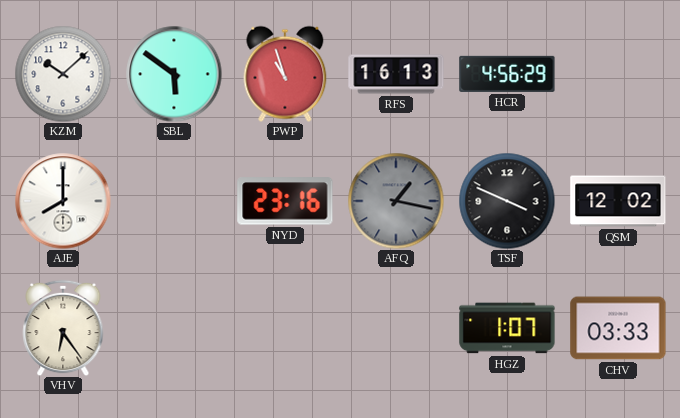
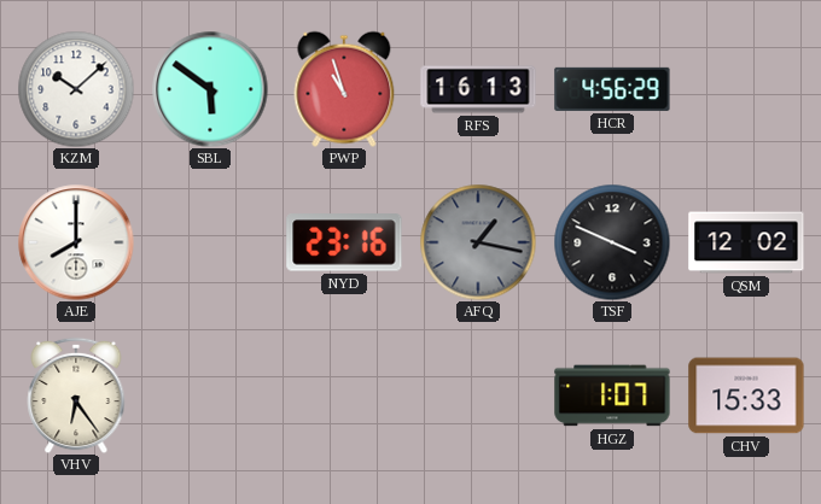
CHV: 03:33 -> 15:33 (746, 395)
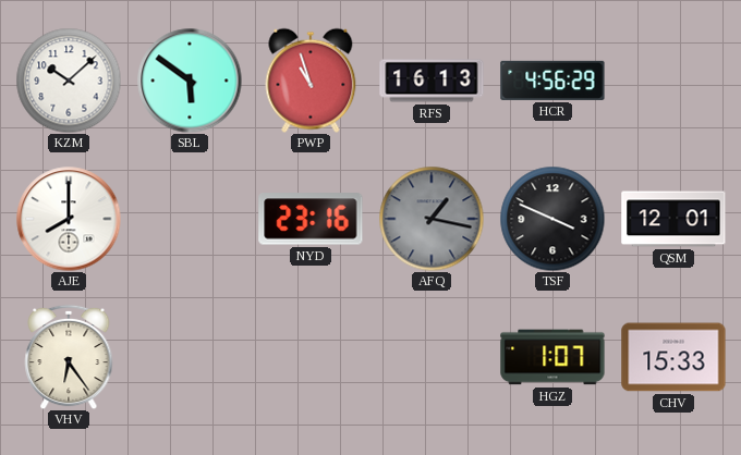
QSM: 12:02 -> 12:01 (673, 219)
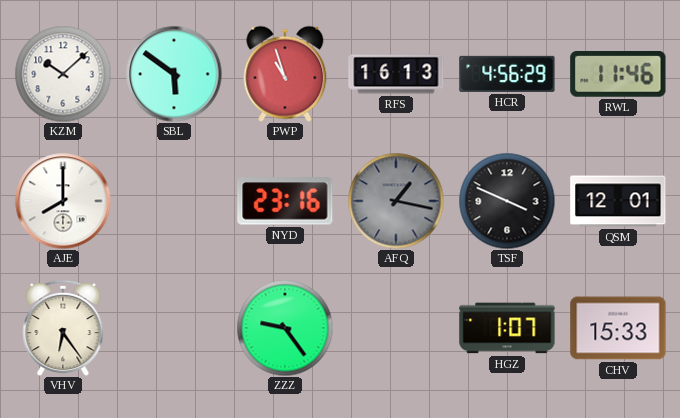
RWL: none -> 11:46 (618, 74)
ZZZ: none -> 9:24 (285, 328)
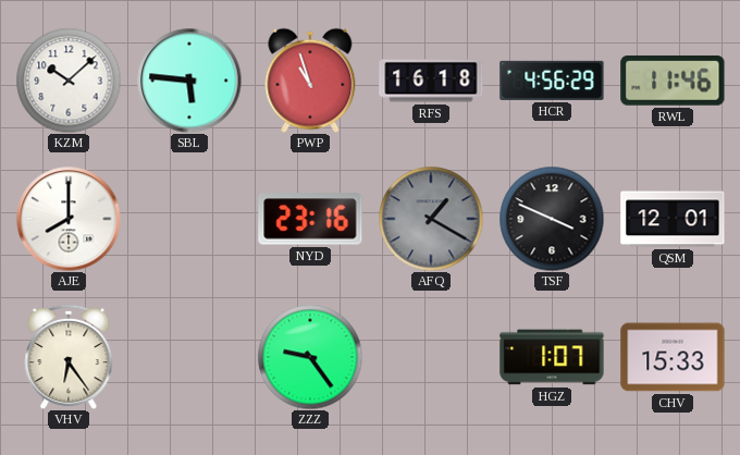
SBL: 5:51 -> 5:46 (189, 81)
RFS: 16:13 -> 16:18 (431, 81)
AFQ: 1:17 -> 1:20 (431, 219)
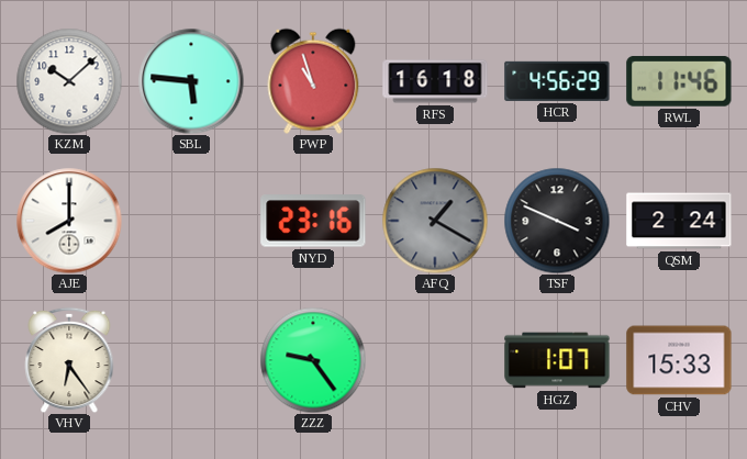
QSM: 12:01 -> 2:24 (679, 221)
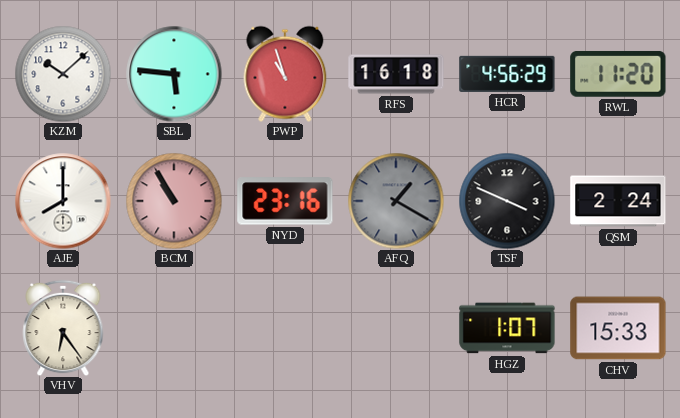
RWL: 11:46 -> 11:20 (618, 74)
BCM: none -> 10:55 (174, 201)
ZZZ: 9:24 -> none (313, 360)
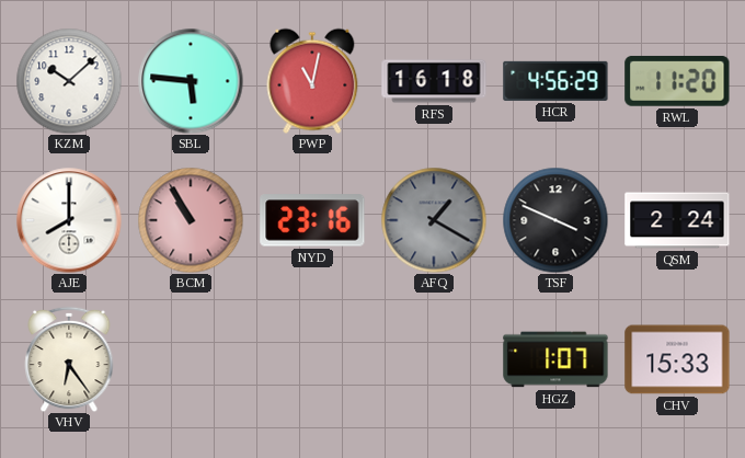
PWP: 10:57 -> 11:02 (312, 81)
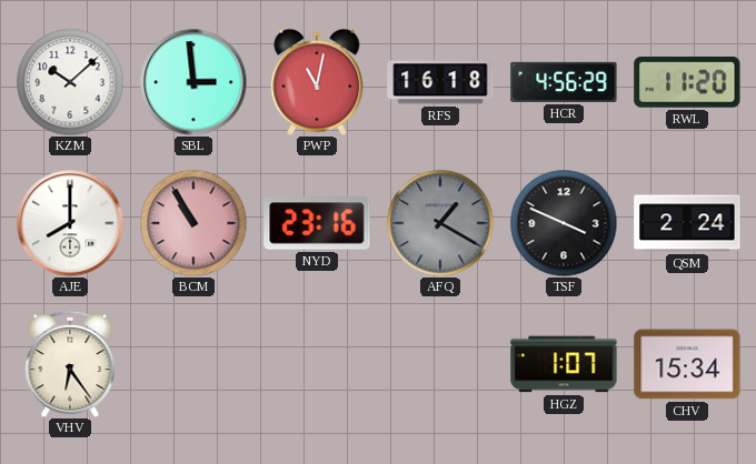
SBL: 5:46 -> 2:59 (193, 82)
CHV: 15:33 -> 15:34 (687, 364)
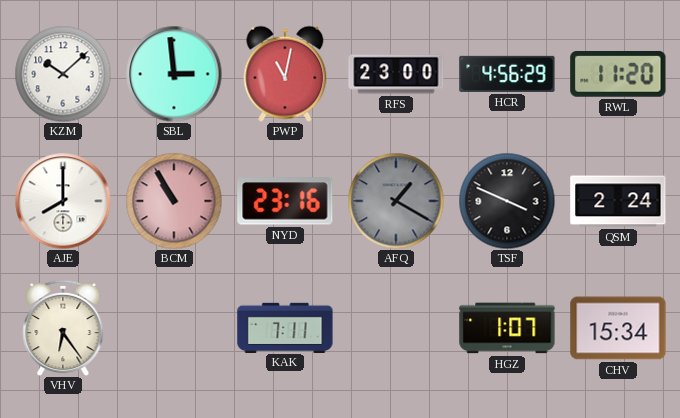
RFS: 16:18 -> 23:00 (396, 74)
KAK: none -> 7:11 (285, 327)
